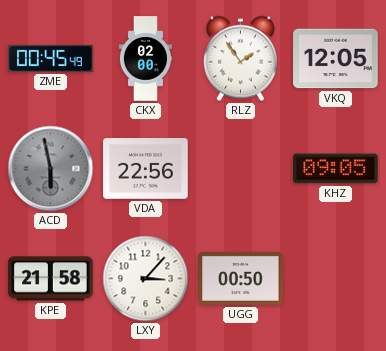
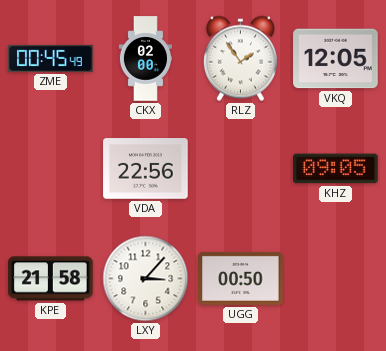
ACD: 5:58 -> none (51, 169)
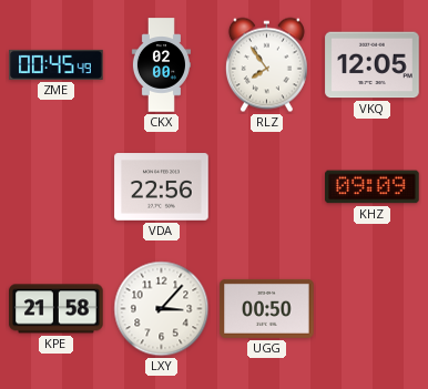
RLZ: 1:54 -> 7:54 (266, 65)
KHZ: 09:05 -> 09:09 (373, 187)
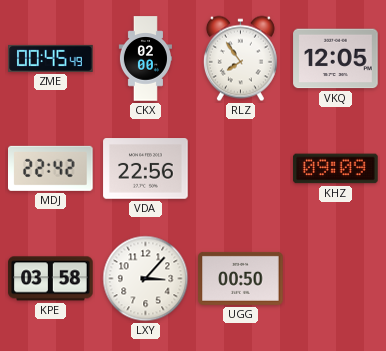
MDJ: none -> 22:42 (51, 168)
KPE: 21:58 -> 03:58 (51, 279)
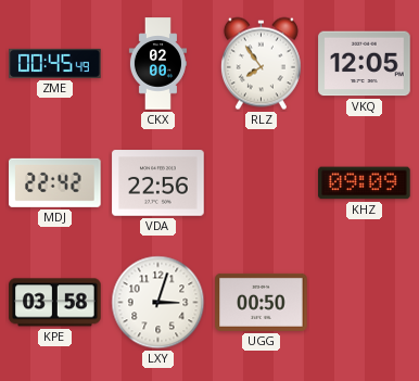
LXY: 3:07 -> 3:03 (158, 303)
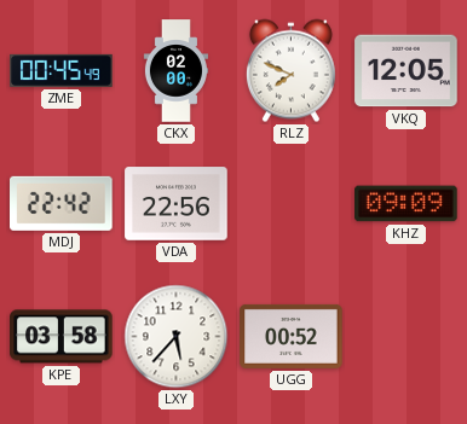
RLZ: 7:54 -> 7:49 (290, 71)
LXY: 3:03 -> 5:37 (177, 337)
UGG: 00:50 -> 00:52 (292, 336)
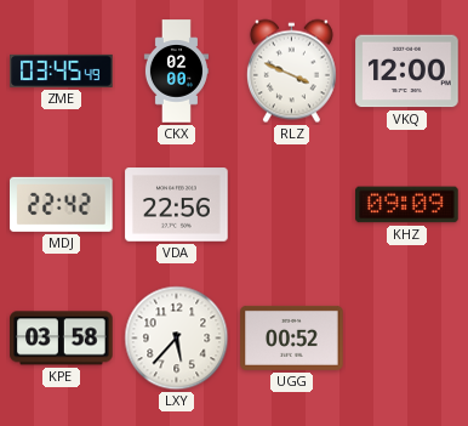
ZME: 00:45 -> 03:45 (62, 70)
RLZ: 7:49 -> 3:49 (291, 72)
VKQ: 12:05 -> 12:00 (407, 72)
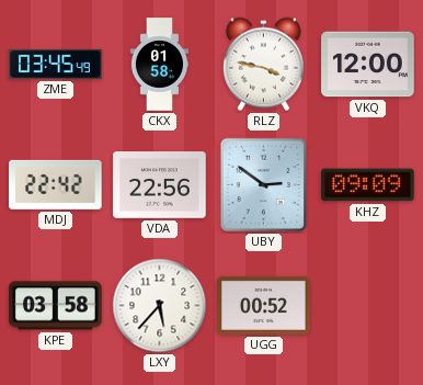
CKX: 02:00 -> 01:58 (159, 65)
RLZ: 3:49 -> 3:47 (263, 65)
UBY: none -> 2:51 (264, 185)
